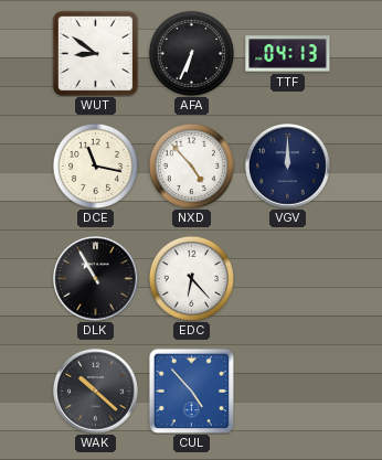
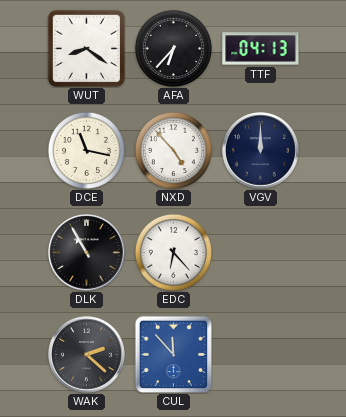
WUT: 8:51 -> 8:21 (86, 48)
AFA: 6:34 -> 6:37 (173, 48)
WAK: 10:22 -> 2:22 (87, 355)
CUL: 4:53 -> 11:53 (173, 354)
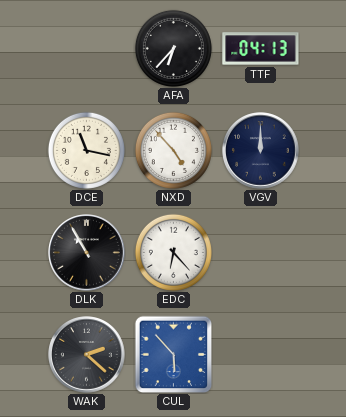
WUT: 8:21 -> none (86, 48)
CUL: 11:53 -> 5:53 (173, 354)
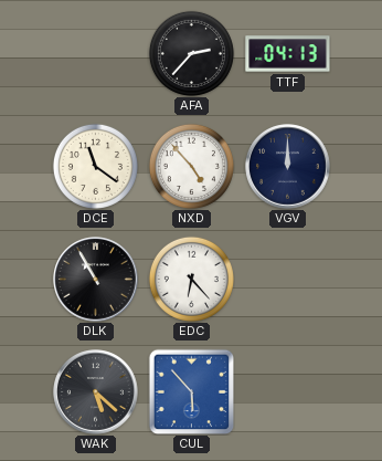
AFA: 6:37 -> 2:37 (191, 53)
DCE: 11:17 -> 11:21 (95, 166)
WAK: 2:22 -> 5:22 (96, 392)
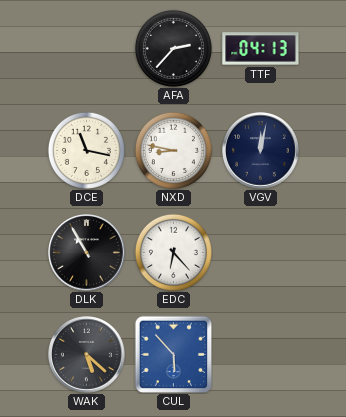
DCE: 11:21 -> 11:17 (86, 150)
NXD: 4:53 -> 8:47 (173, 150)
VGV: 12:00 -> 12:02 (261, 151)
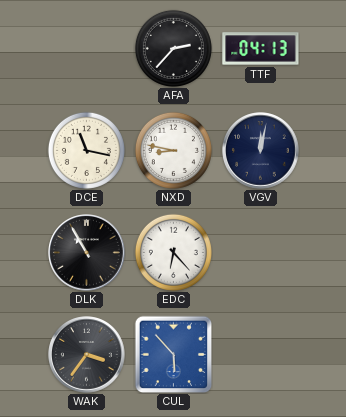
WAK: 5:22 -> 3:36 (87, 355)
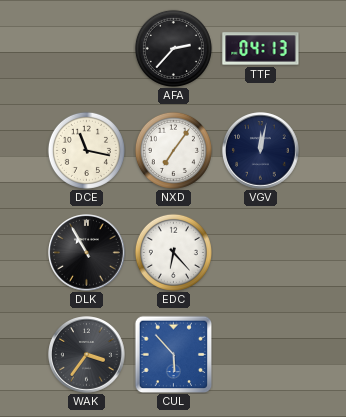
NXD: 8:47 -> 7:06 (173, 150)
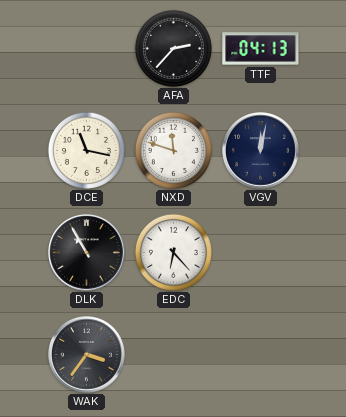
NXD: 7:06 -> 11:48 (173, 150)
CUL: 5:53 -> none (173, 354)
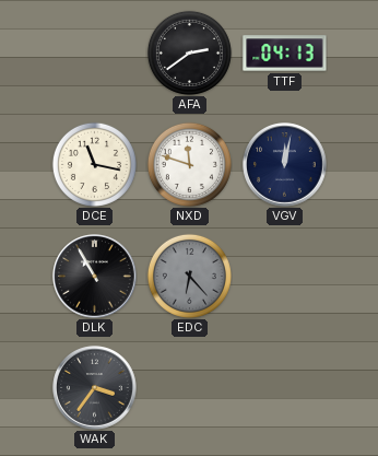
AFA: 2:37 -> 2:39 (189, 52)
EDC dial: white -> grey (189, 276)
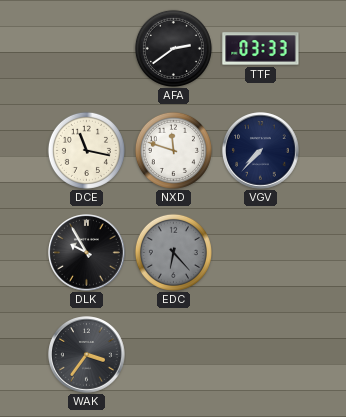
TTF: 04:13 -> 03:33 (261, 49)
VGV: 12:02 -> 7:37 (261, 151)
DLK: 10:55 -> 9:55 (87, 253)
